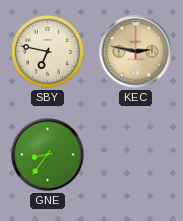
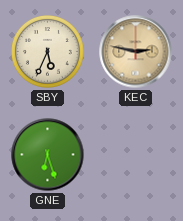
SBY: 6:47 -> 5:34 (48, 52)
GNE: 8:36 -> 6:27 (48, 155)
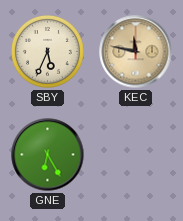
KEC: 2:47 -> 11:47 (136, 52)
GNE: 6:27 -> 6:25 (48, 155)
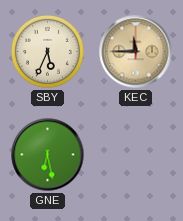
KEC: 11:47 -> 11:45 (136, 52)
GNE: 6:25 -> 6:28 (48, 155)
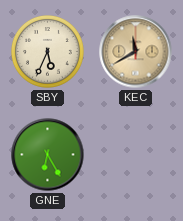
KEC: 11:45 -> 11:40 (136, 52)
GNE: 6:28 -> 6:25 (48, 155)
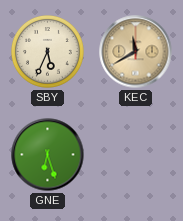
GNE: 6:25 -> 6:27 (48, 155)
